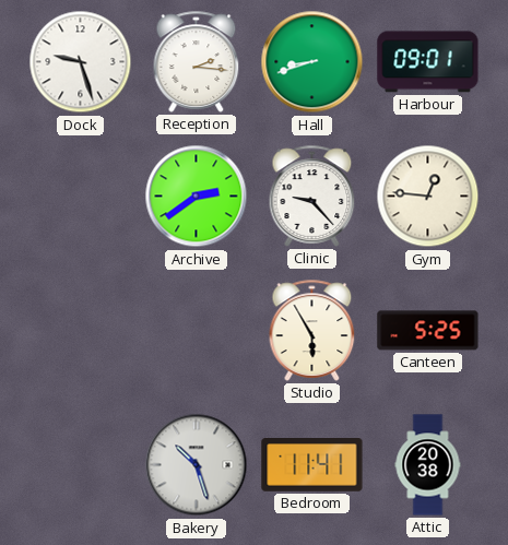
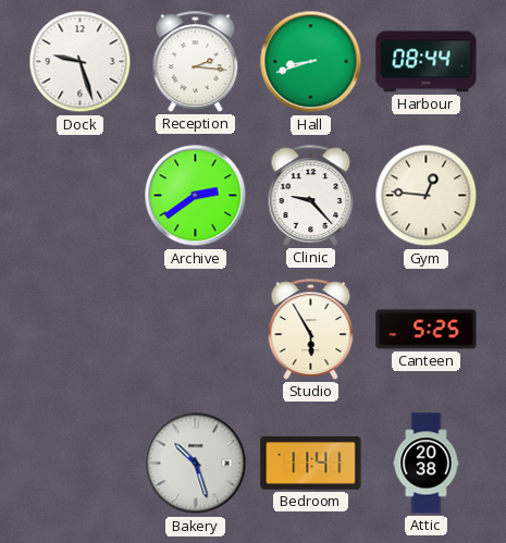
Harbour: 09:01 -> 08:44 (427, 62)
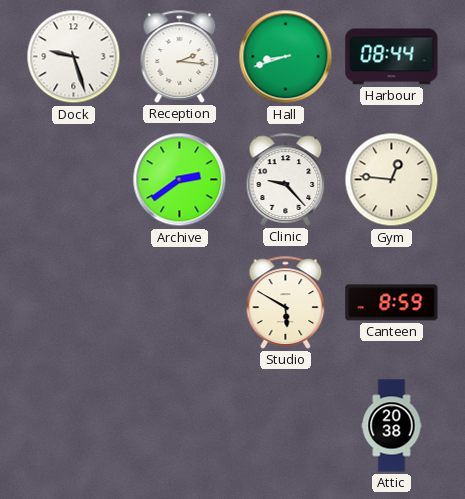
Studio: 5:55 -> 5:50 (286, 302)
Canteen: 5:25 -> 8:59 (392, 303)
Bakery: 10:27 -> none (196, 464)
Bedroom: 11:41 -> none (311, 464)
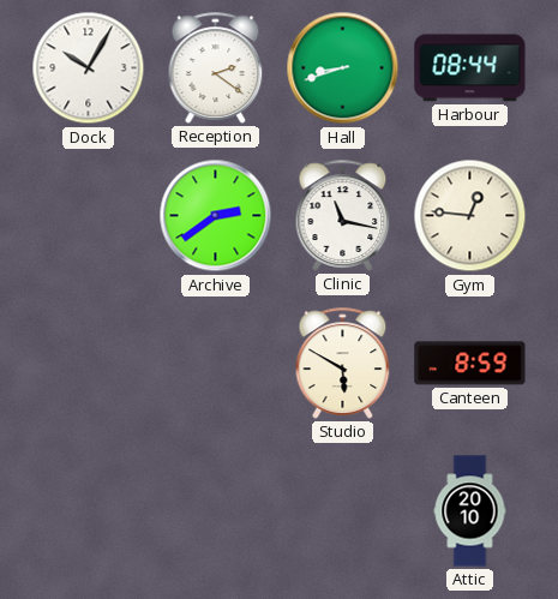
Dock: 9:27 -> 10:05 (89, 68)
Reception: 2:16 -> 2:21 (216, 67)
Clinic: 9:23 -> 11:17 (343, 215)
Attic: 20:38 -> 20:10 (470, 511)
